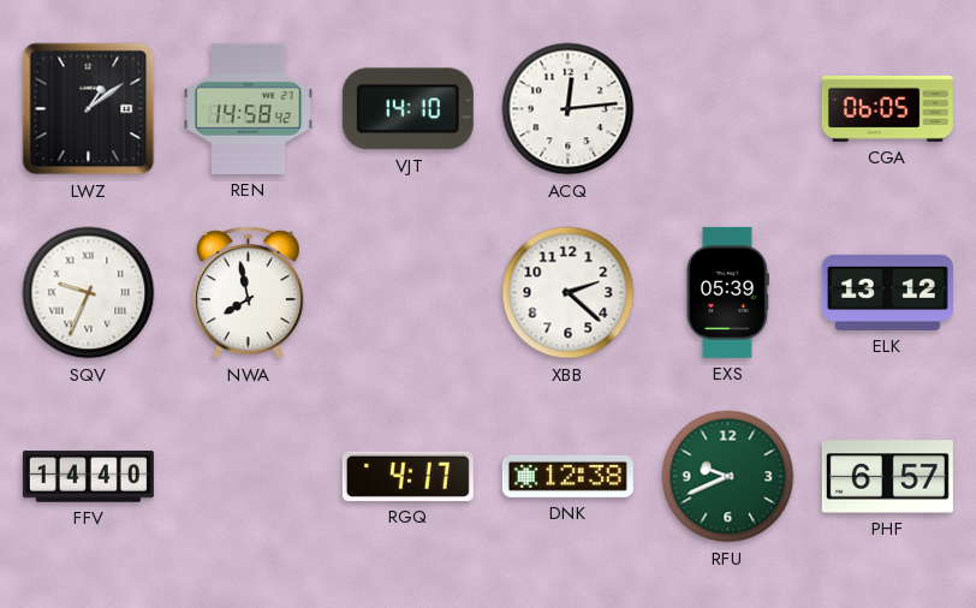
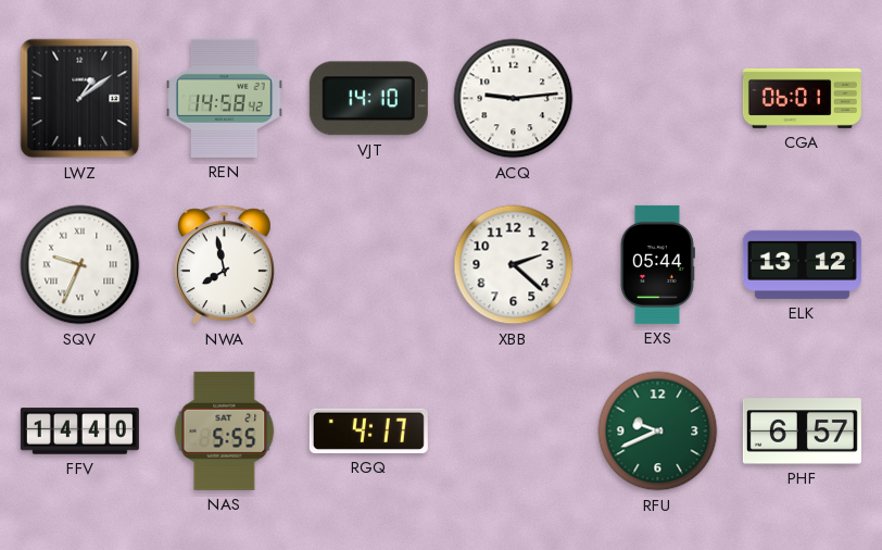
ACQ: 12:14 -> 9:14 (514, 99)
CGA: 06:05 -> 06:01 (802, 98)
EXS: 05:39 -> 05:44 (657, 264)
NAS: none -> 5:55 (225, 430)
DNK: 12:38 -> none (567, 476)
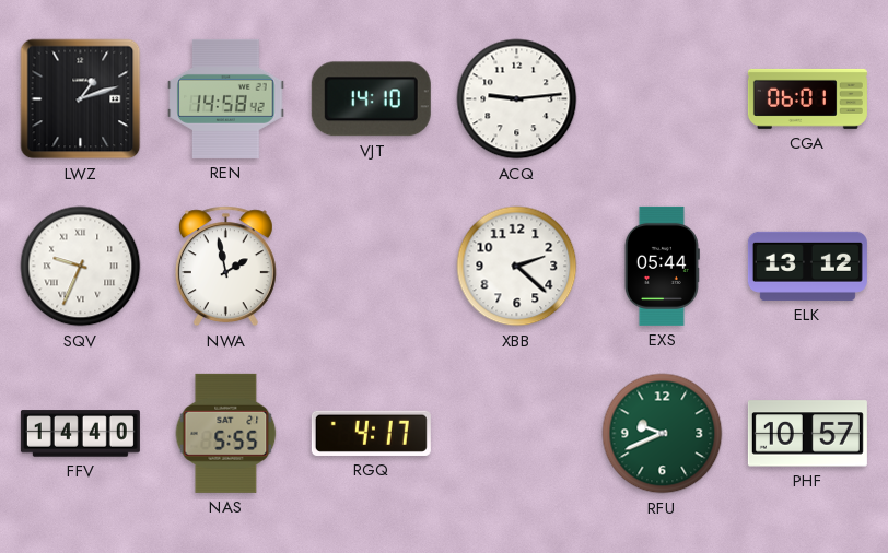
LWZ: 1:09 -> 1:12 (81, 99)
NWA: 7:58 -> 1:58 (225, 267)
PHF: 6:57 -> 10:57 (807, 434)
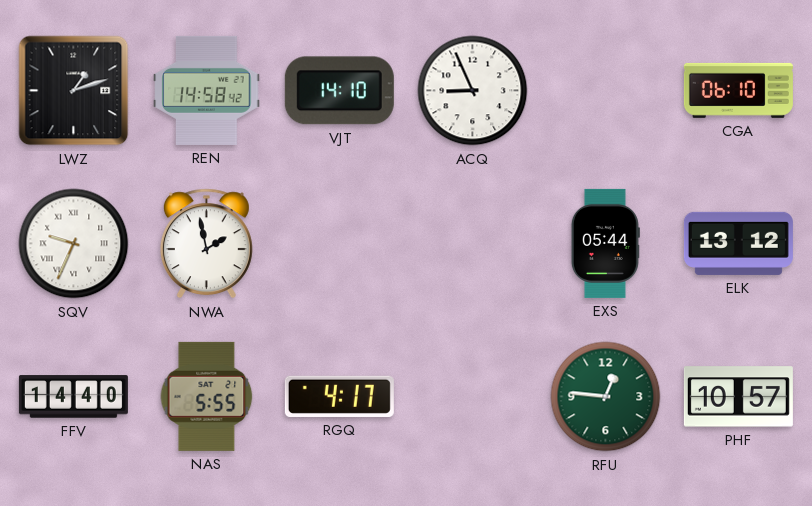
ACQ: 9:14 -> 8:56 (473, 91)
CGA: 06:01 -> 06:10 (738, 90)
XBB: 2:22 -> none (517, 267)
RFU: 9:41 -> 12:46 (606, 397)
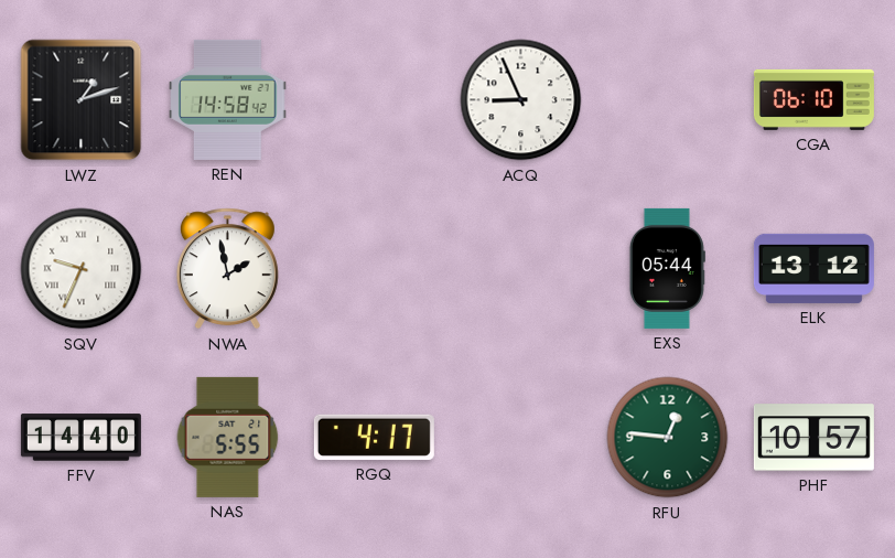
VJT: 14:10 -> none (339, 91)
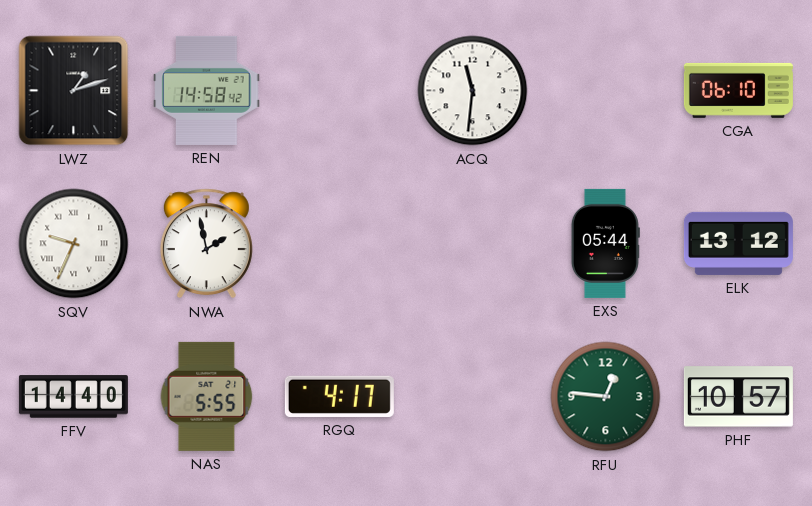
ACQ: 8:56 -> 11:31 (473, 91)
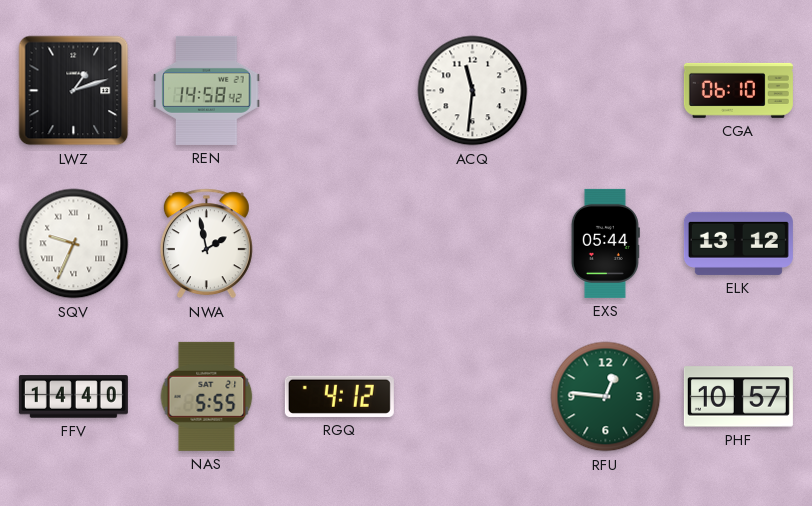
RGQ: 4:17 -> 4:12 (339, 396)
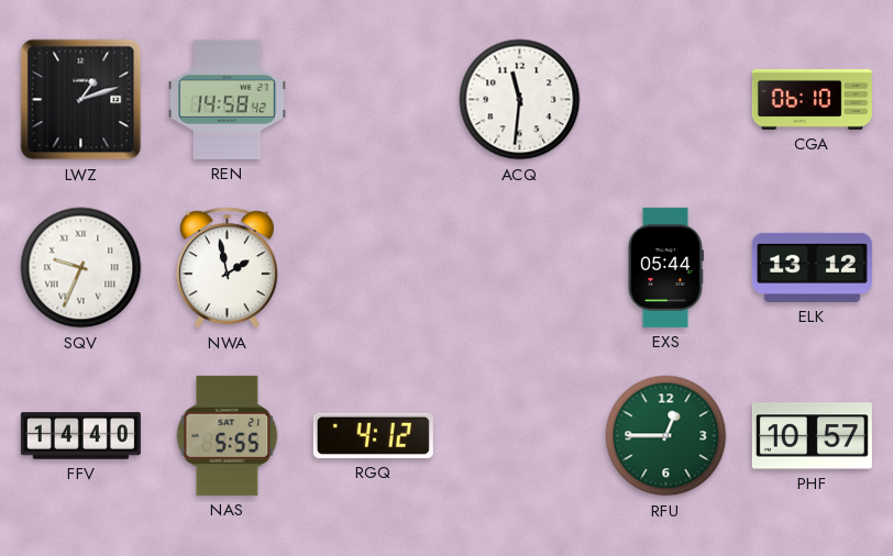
RFU: 12:46 -> 12:45 (666, 436)
